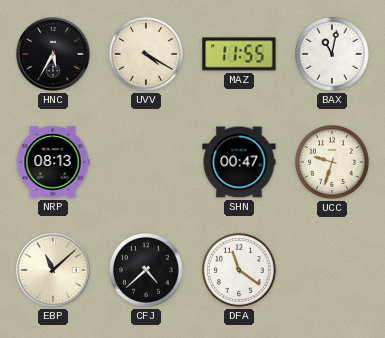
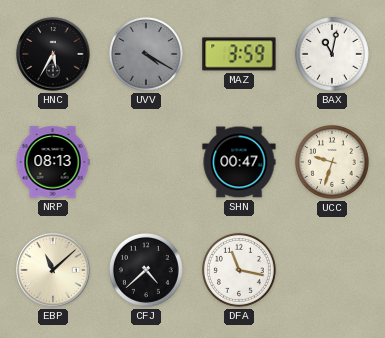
UVV dial: cream -> grey (146, 54)
MAZ: 11:55 -> 3:59 (239, 54)
DFA: 11:21 -> 11:17 (239, 270)
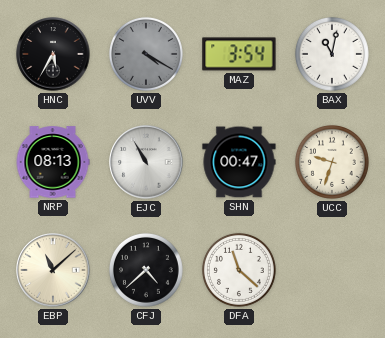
MAZ: 3:59 -> 3:54 (239, 54)
EJC: none -> 10:55 (146, 162)
DFA: 11:17 -> 11:22 (239, 270)
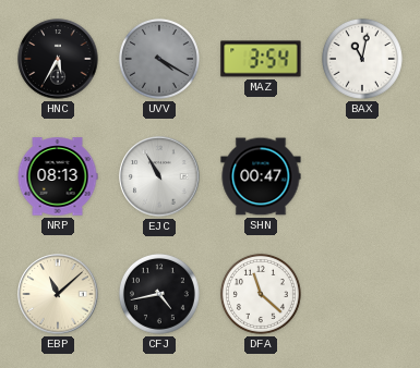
UCC: 9:33 -> none (332, 162)
CFJ: 4:38 -> 4:43 (159, 294)
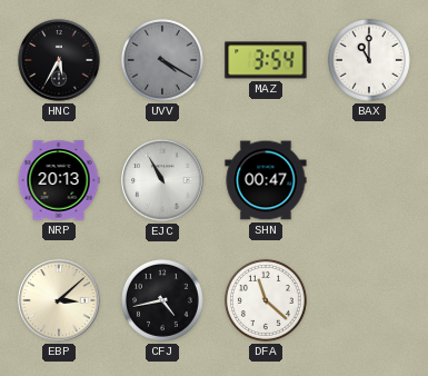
BAX: 11:02 -> 11:00 (369, 60)
NRP: 08:13 -> 20:13 (59, 180)
EBP: 11:08 -> 3:08 (59, 300)
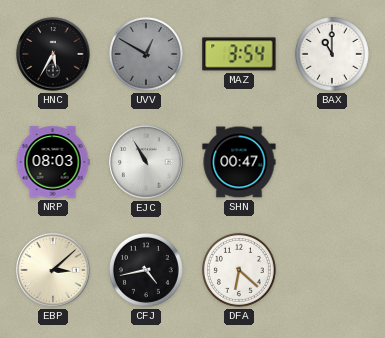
UVV: 4:20 -> 12:50 (146, 54)
NRP: 20:13 -> 08:03 (53, 162)
DFA: 11:22 -> 6:22 (239, 270)
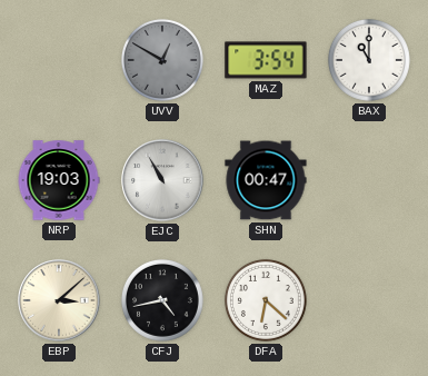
HNC: 5:35 -> none (53, 54)
NRP: 08:03 -> 19:03 (59, 180)
